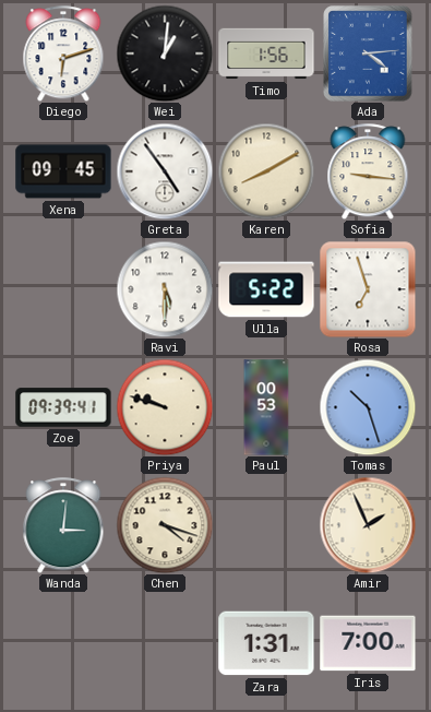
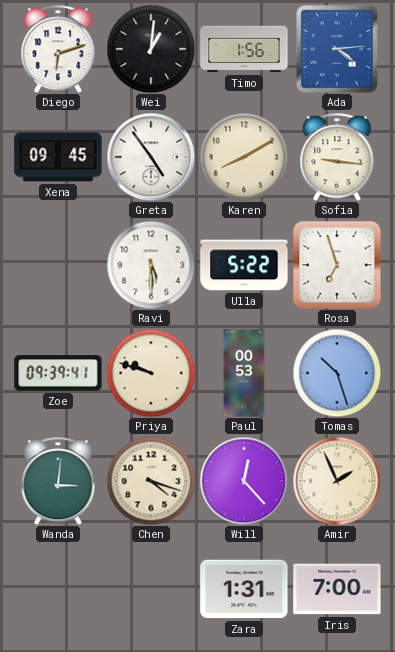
Will: none -> 12:23 (244, 481)
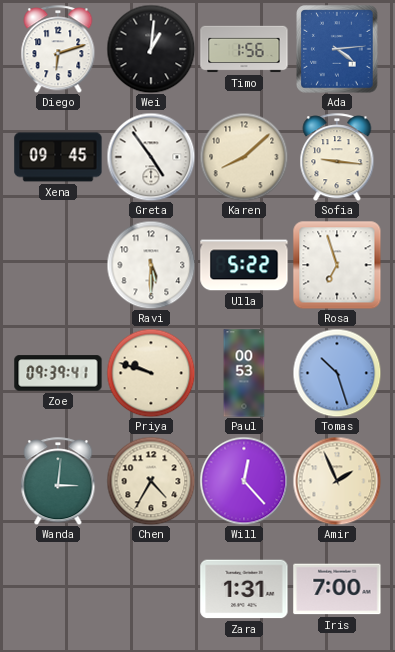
Karen: 8:10 -> 8:08 (244, 157)
Chen: 4:18 -> 4:35 (151, 481)
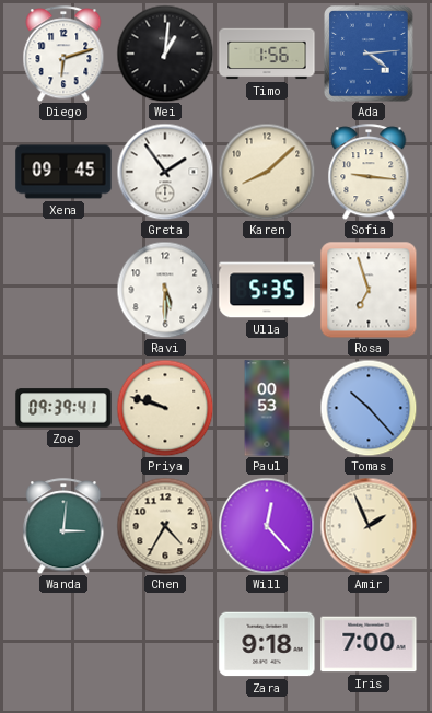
Greta: 4:54 -> 1:54 (165, 172)
Ulla: 5:22 -> 5:35 (267, 290)
Tomas: 10:27 -> 10:23 (369, 408)
Zara: 1:31 -> 9:18 (267, 644)
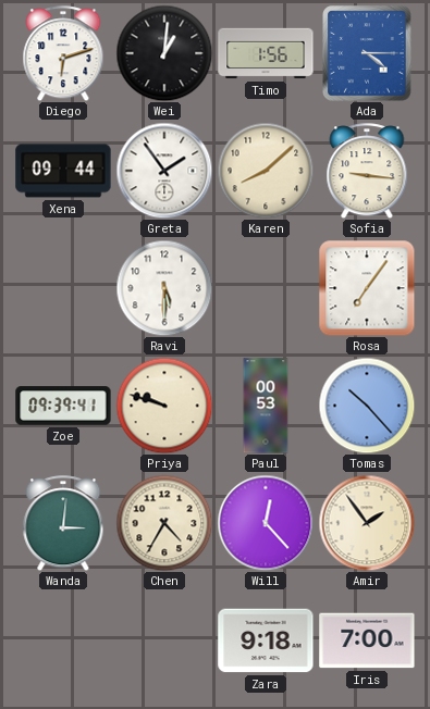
Ada: 4:14 -> 4:15 (367, 53)
Xena: 09:45 -> 09:44 (63, 171)
Ulla: 5:35 -> none (267, 290)
Rosa: 6:57 -> 7:06 (367, 288)
Amir: 1:56 -> 1:54 (367, 523)
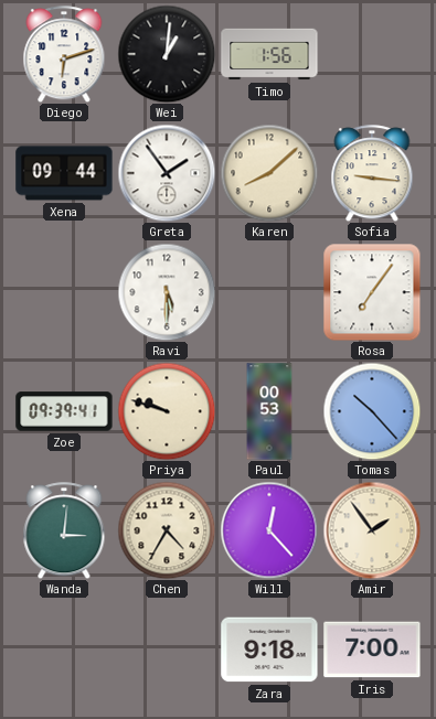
Ada: 4:15 -> none (367, 53)
